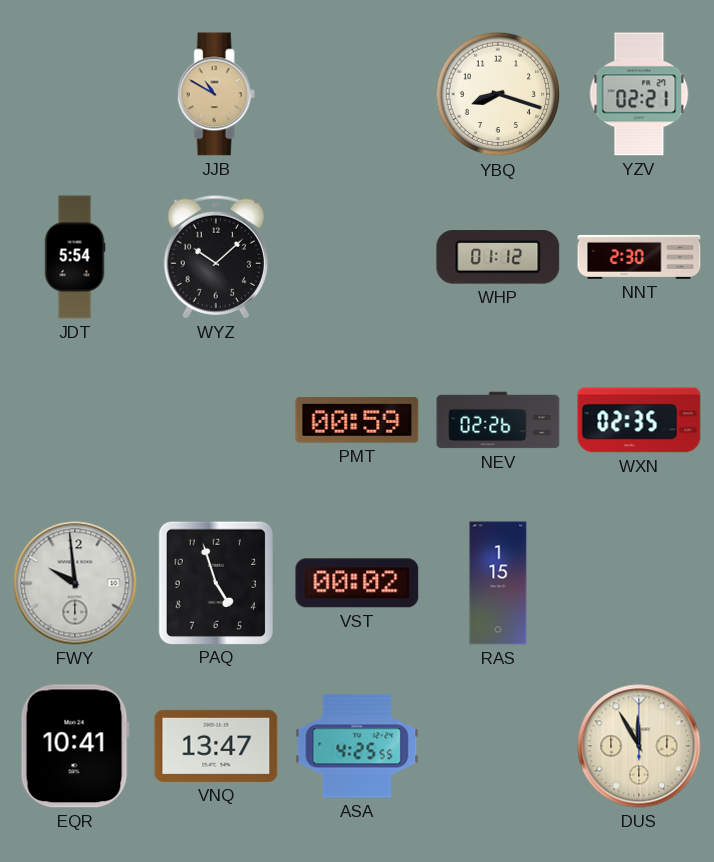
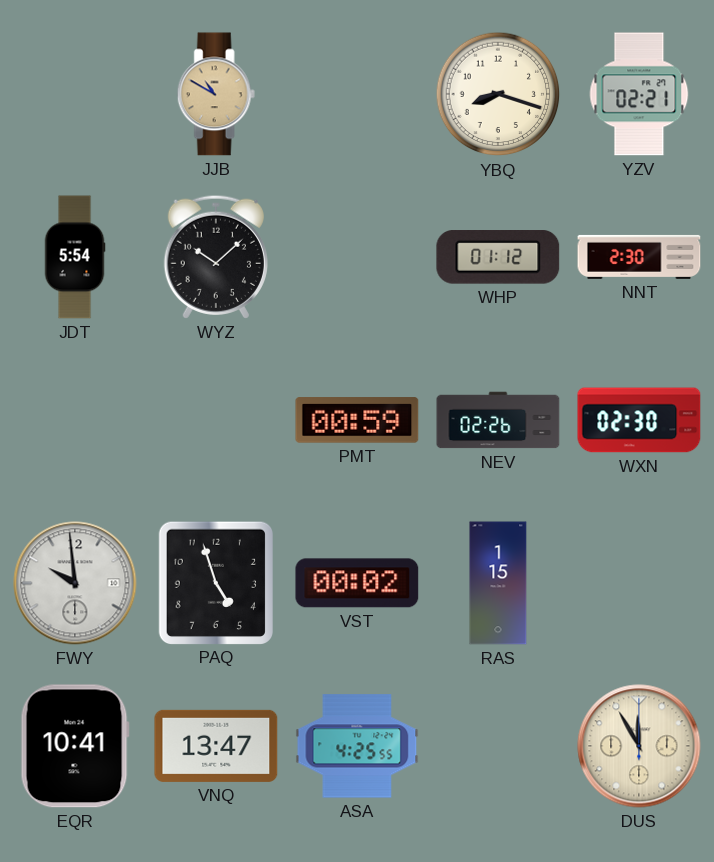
WXN: 02:35 -> 02:30 (639, 420)
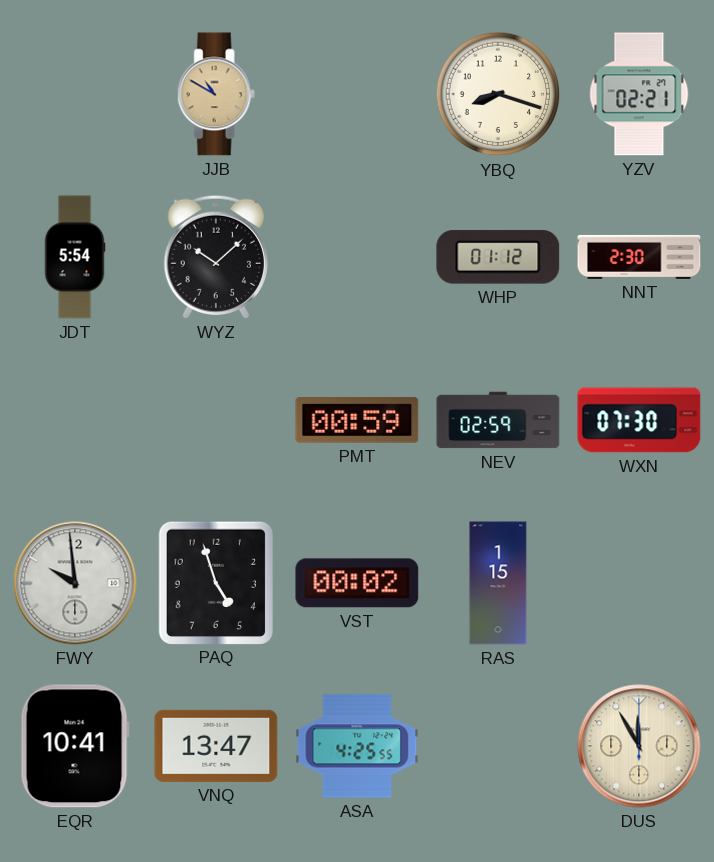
NEV: 02:26 -> 02:59 (498, 420)
WXN: 02:30 -> 07:30 (639, 420)
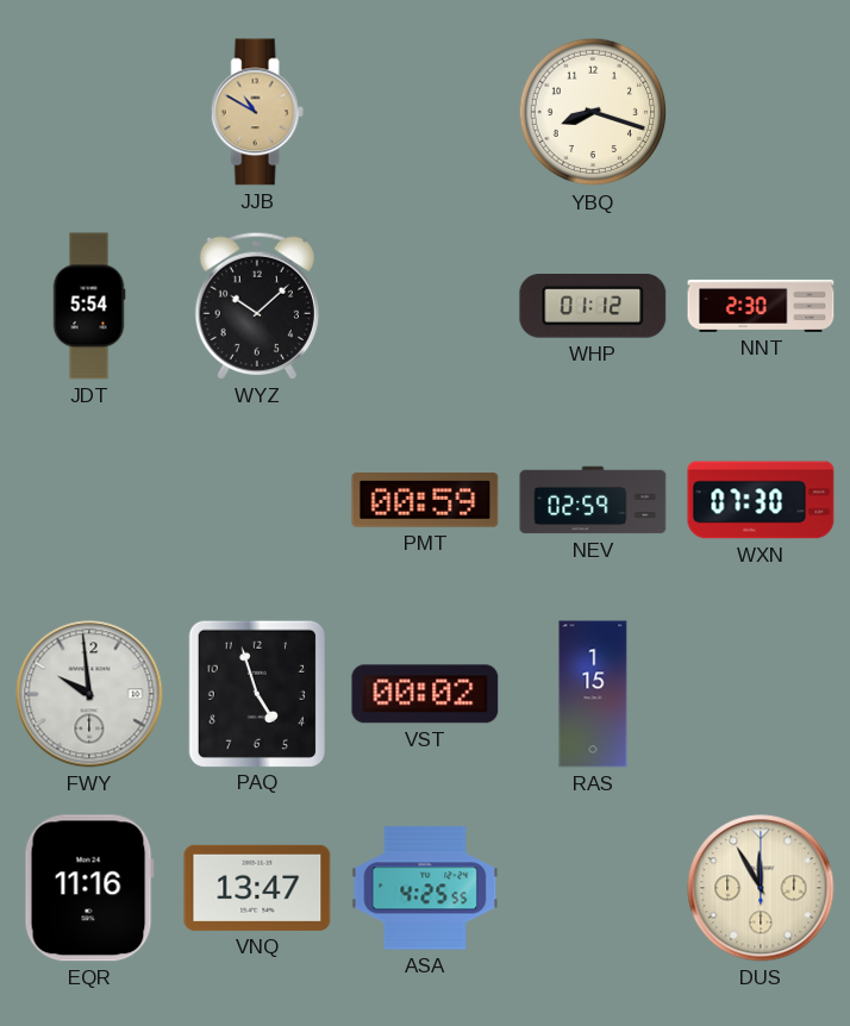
YZV: 02:21 -> none (639, 94)
EQR: 10:41 -> 11:16 (89, 888)
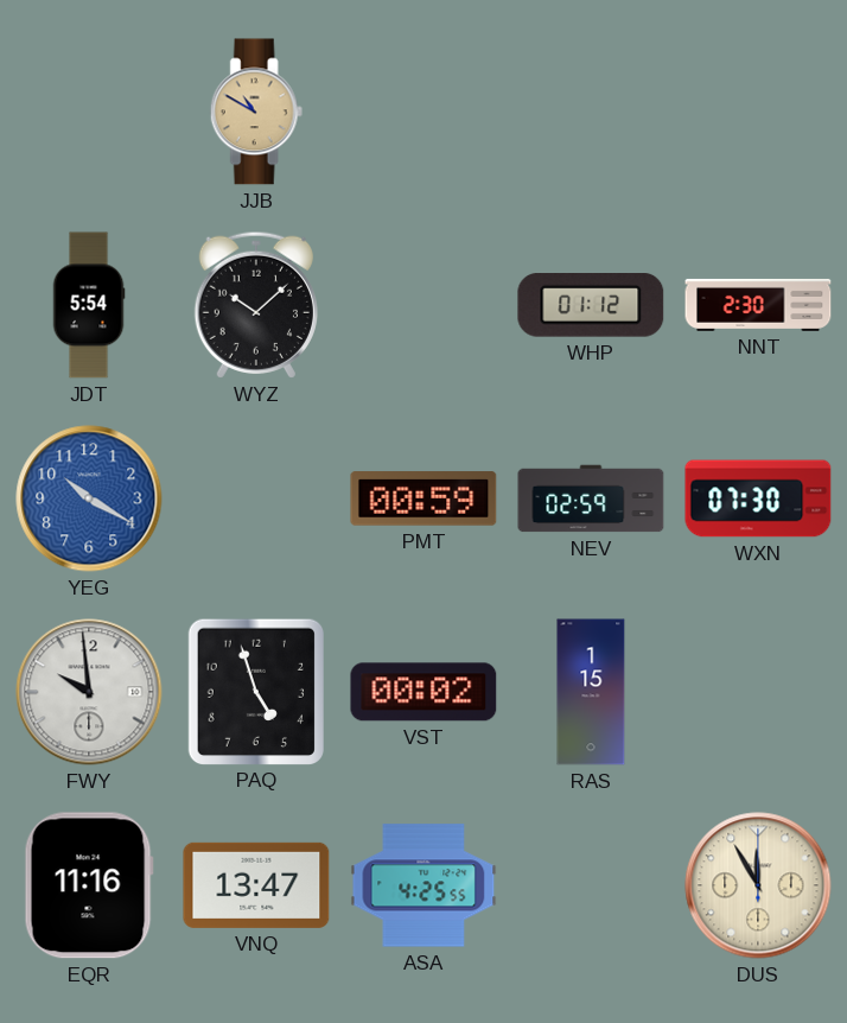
YBQ: 8:18 -> none (593, 112)
YEG: none -> 10:20 (89, 498)
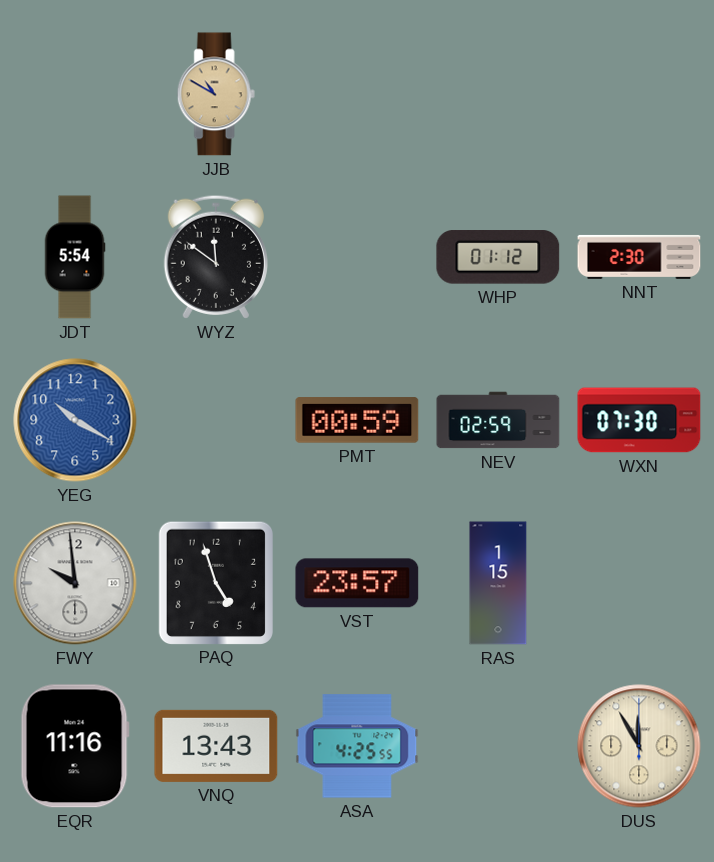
WYZ: 10:08 -> 11:51 (216, 257)
VST: 00:02 -> 23:57 (357, 583)
VNQ: 13:47 -> 13:43 (216, 746)
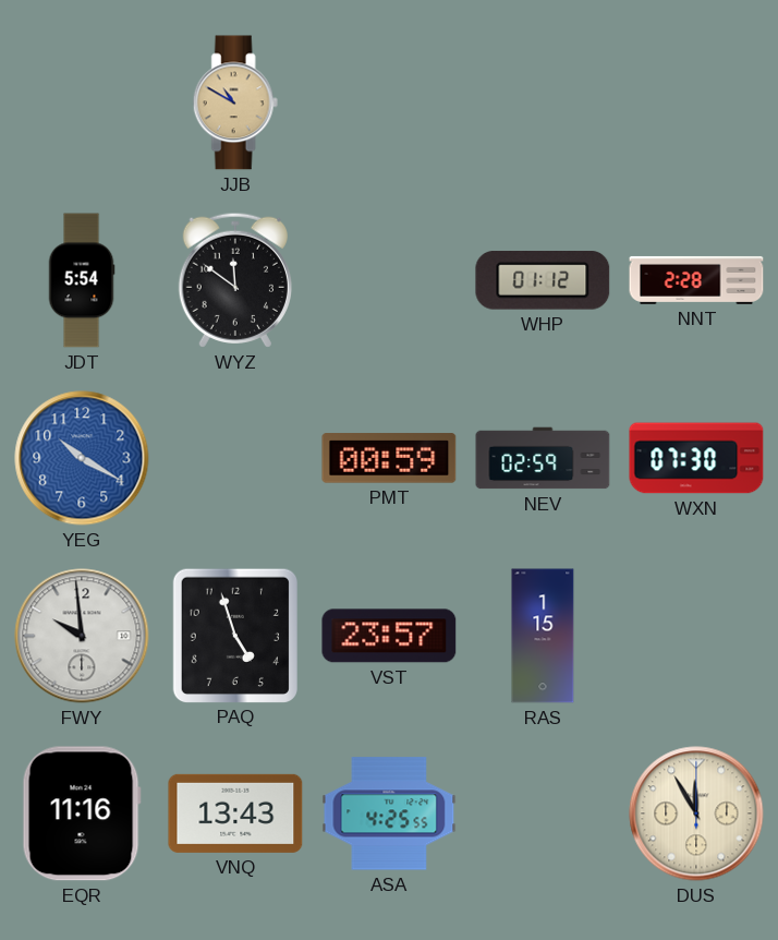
NNT: 2:30 -> 2:28 (696, 280)
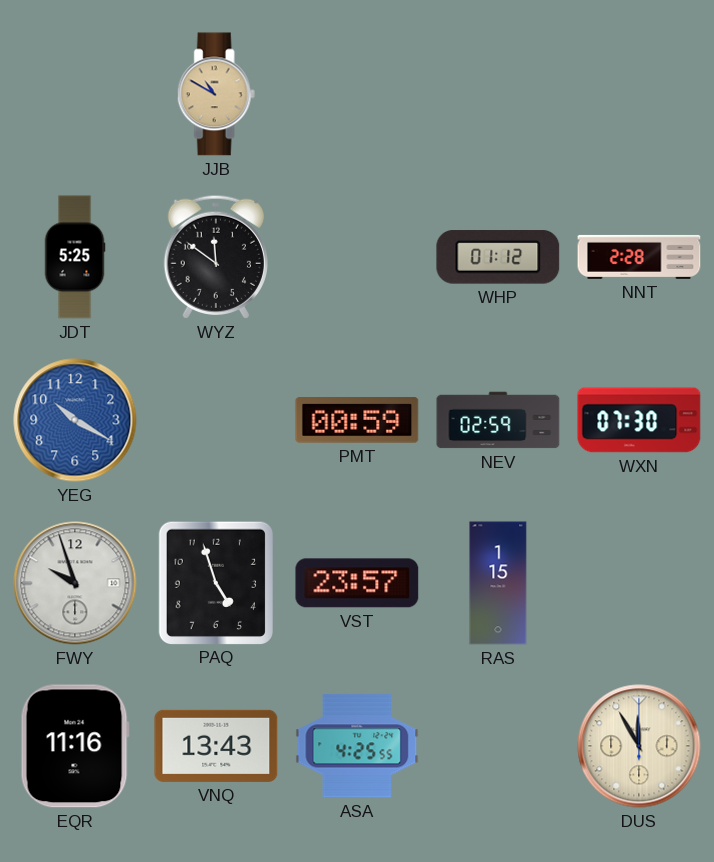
JDT: 5:54 -> 5:25 (75, 257)
FWY: 9:59 -> 9:57 (75, 583)
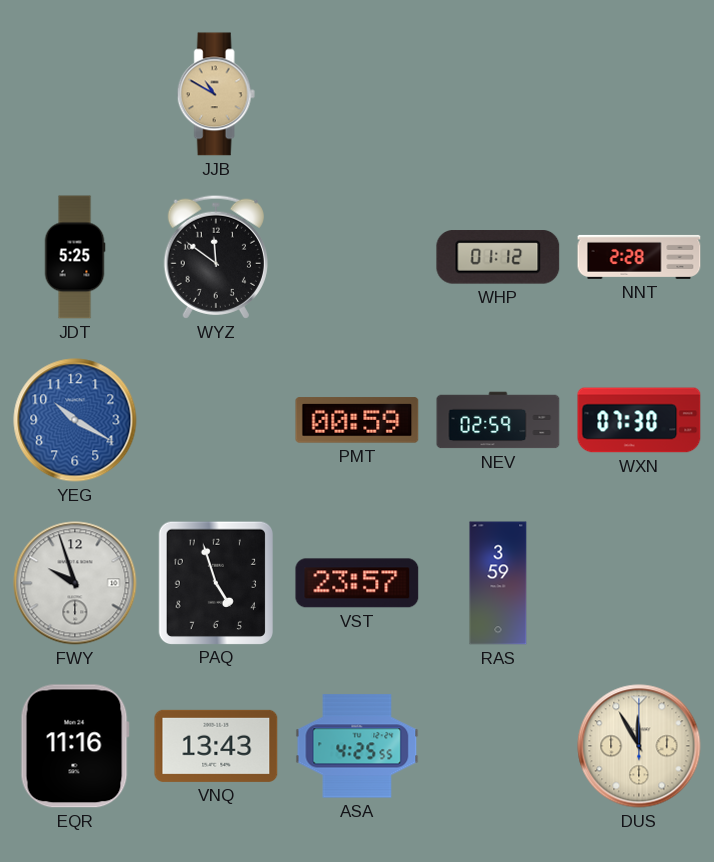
RAS: 1:15 -> 3:59 (498, 583)
